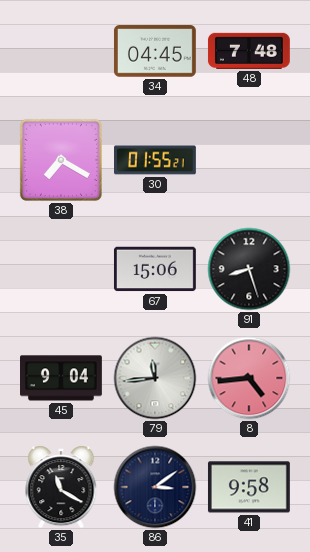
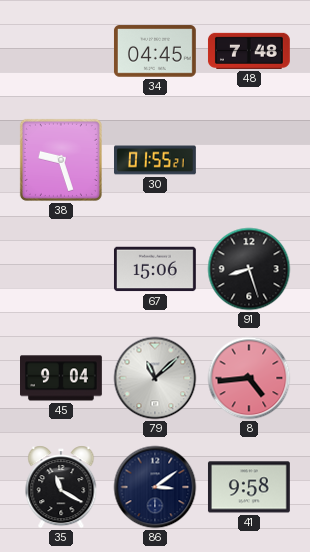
38: 7:20 -> 9:27 (61, 160)
79: 11:44 -> 11:08 (155, 378)
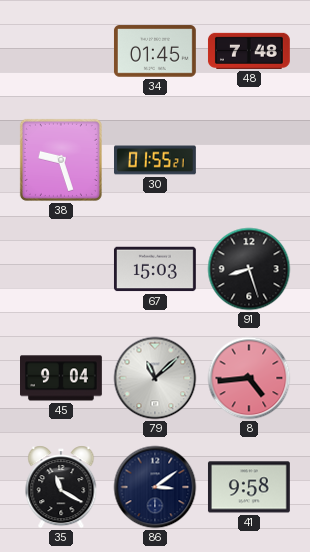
34: 04:45 -> 01:45 (155, 51)
67: 15:06 -> 15:03 (155, 269)
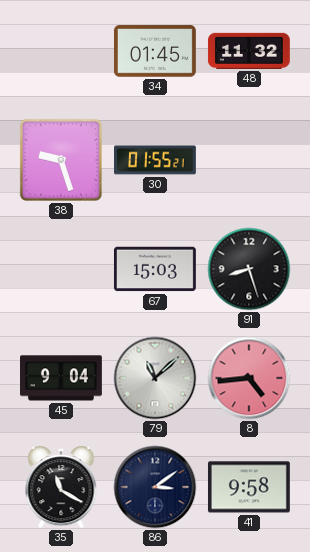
48: 7:48 -> 11:32 (249, 51)
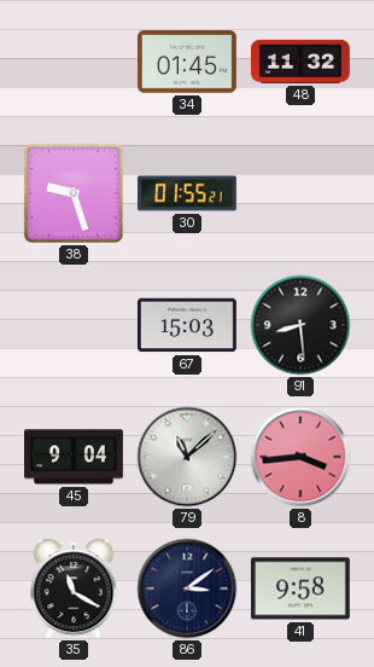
91: 8:27 -> 8:29 (300, 325)
8: 4:44 -> 3:44 (300, 457)
